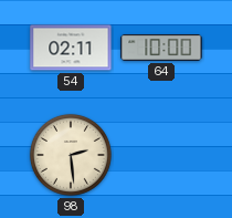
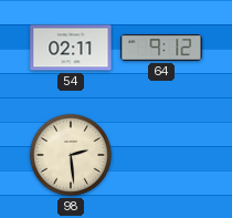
64: 10:00 -> 9:12 (161, 49)
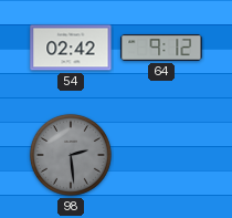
54: 02:11 -> 02:42 (71, 48)
98 dial: cream -> grey (71, 155)
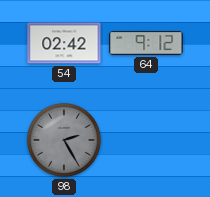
98: 2:29 -> 2:25 (64, 140)
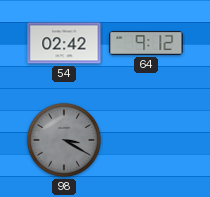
98: 2:25 -> 3:20 (64, 140)
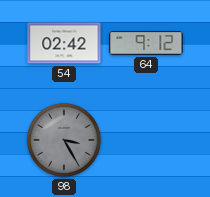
98: 3:20 -> 3:25 (64, 140)
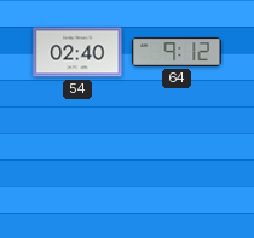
54: 02:42 -> 02:40 (77, 52)
98: 3:25 -> none (64, 140)
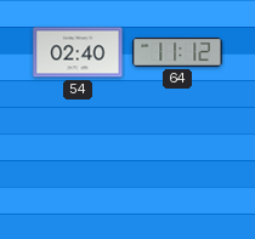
64: 9:12 -> 11:12 (177, 53)
